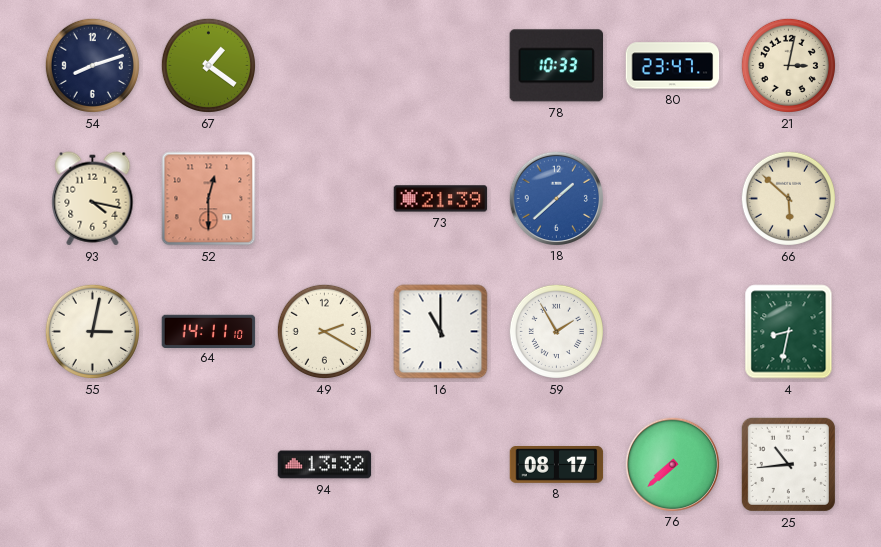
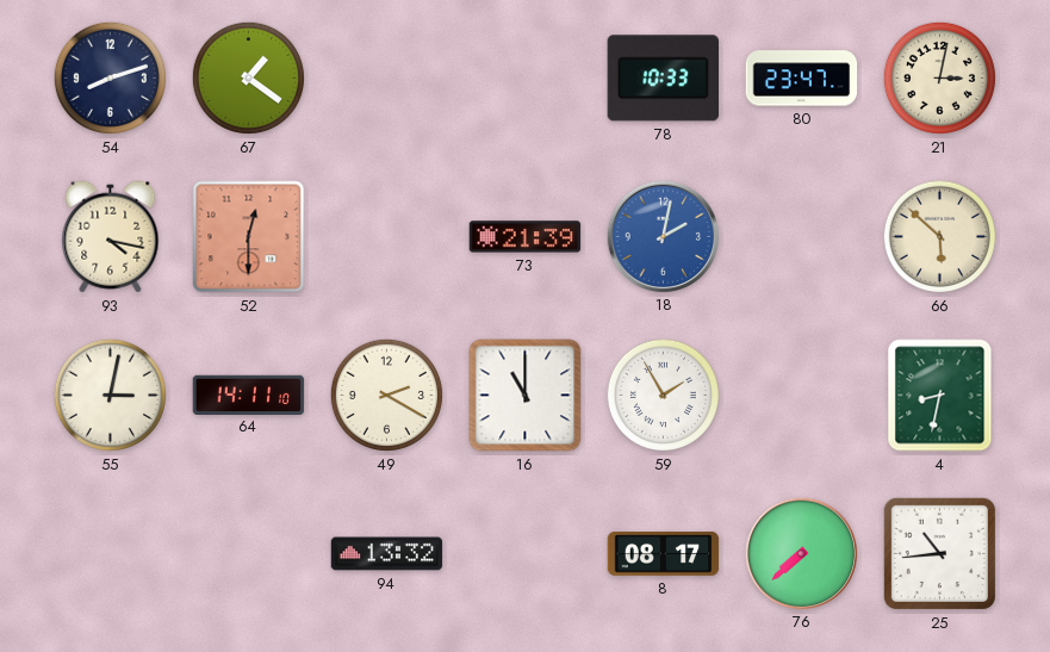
18: 1:38 -> 2:02 (663, 236)
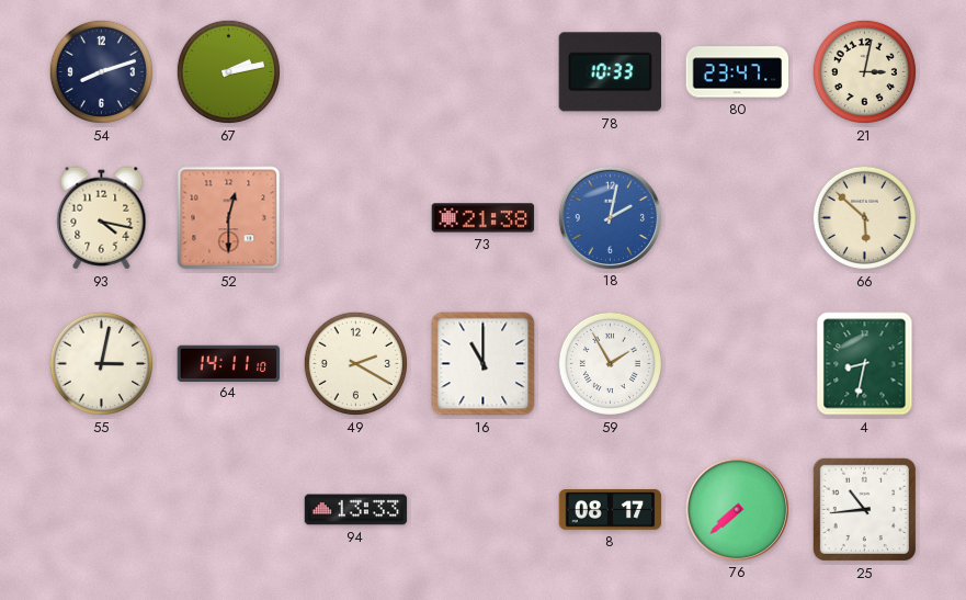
67: 1:21 -> 2:13 (228, 71)
73: 21:39 -> 21:38 (484, 218)
94: 13:32 -> 13:33 (356, 510)
